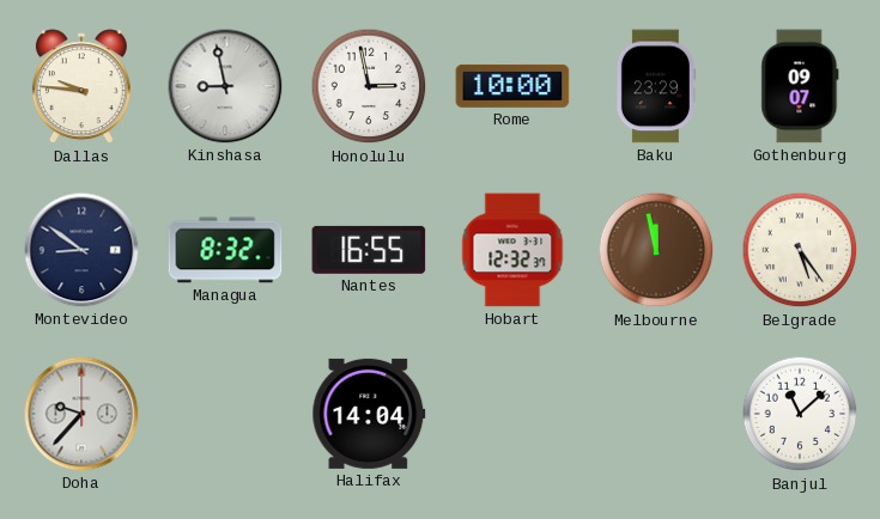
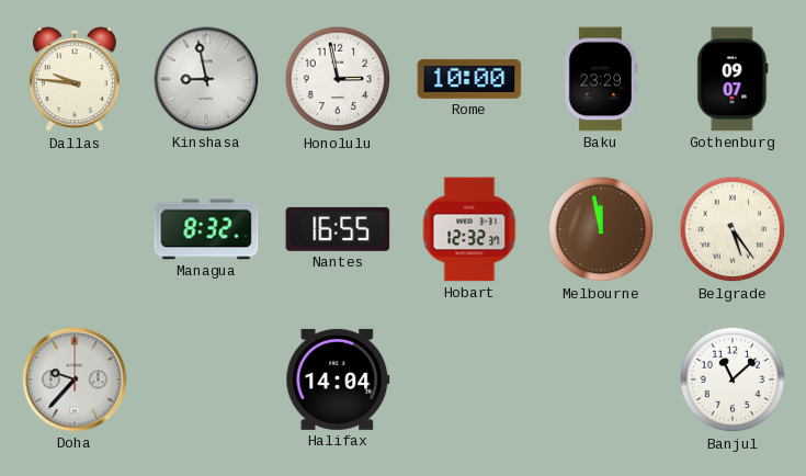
Montevideo: 8:51 -> none (81, 250)
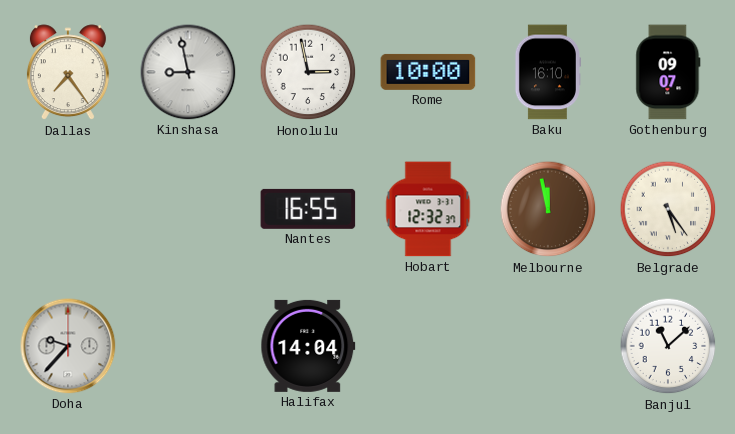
Dallas: 9:46 -> 7:24 (68, 73)
Baku: 23:29 -> 16:10 (547, 72)
Managua: 8:32 -> none (206, 229)
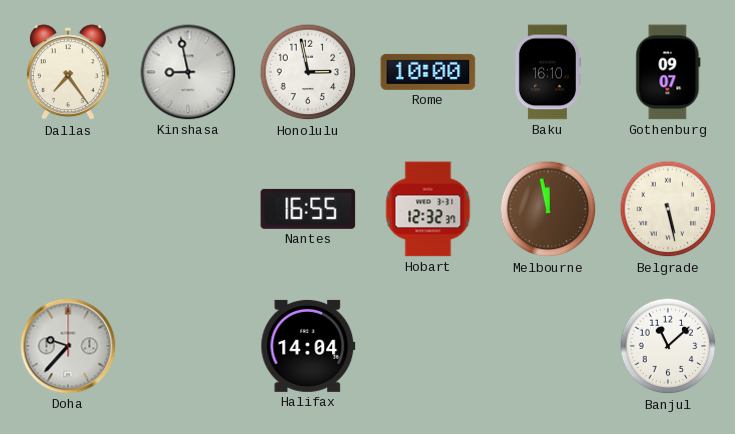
Belgrade: 5:24 -> 5:28 (668, 209)
